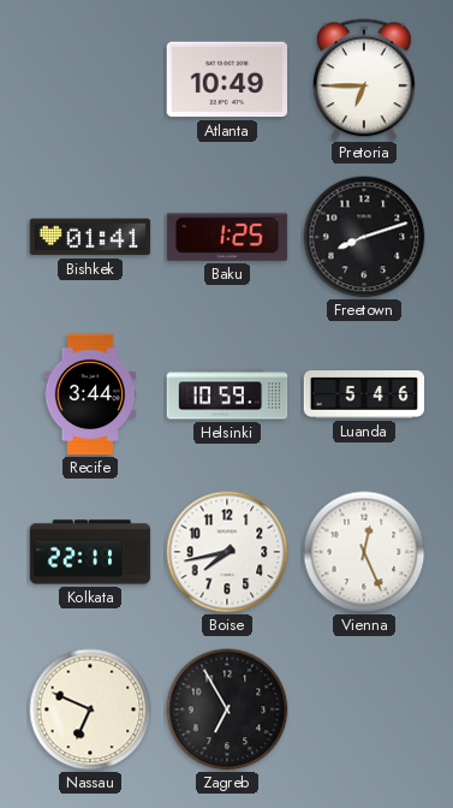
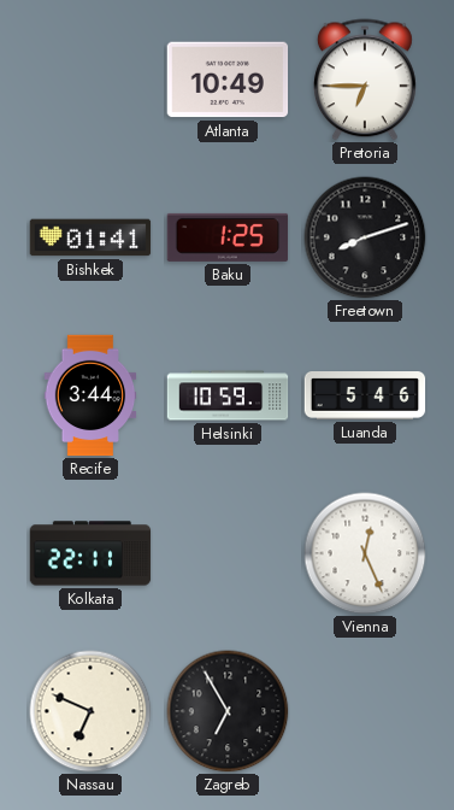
Boise: 7:43 -> none (227, 552)
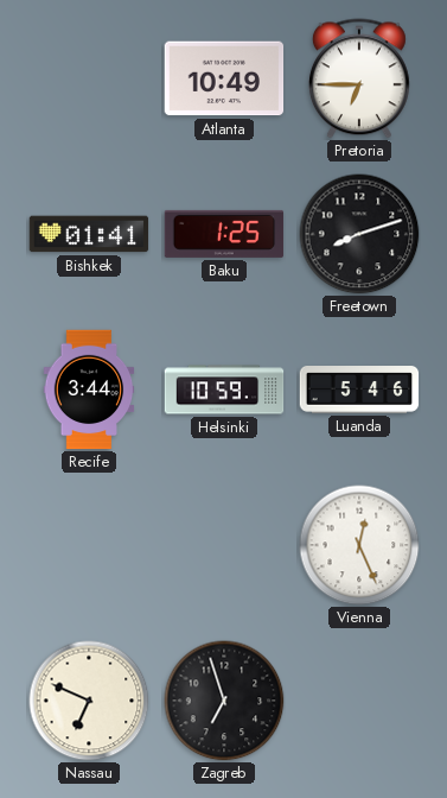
Kolkata: 22:11 -> none (90, 553)
Zagreb: 6:55 -> 6:57 (224, 701)
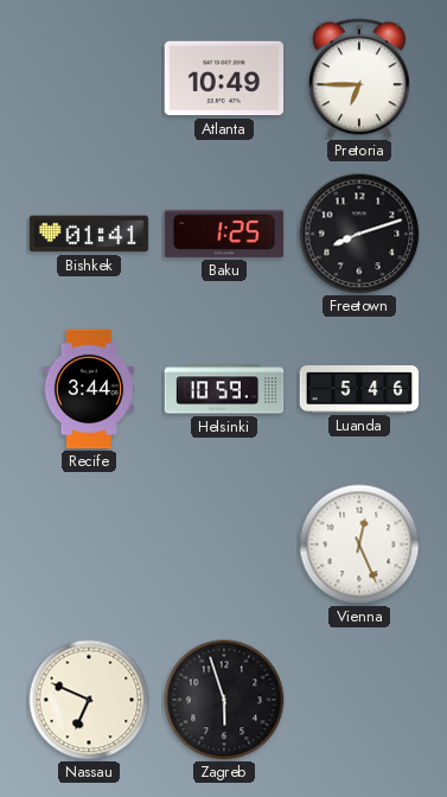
Zagreb: 6:57 -> 5:57 (224, 700)
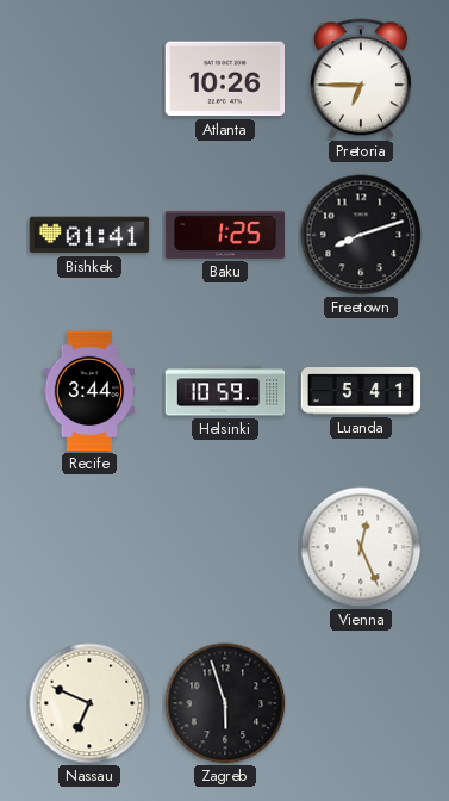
Atlanta: 10:49 -> 10:26 (225, 79)
Luanda: 5:46 -> 5:41 (361, 392)
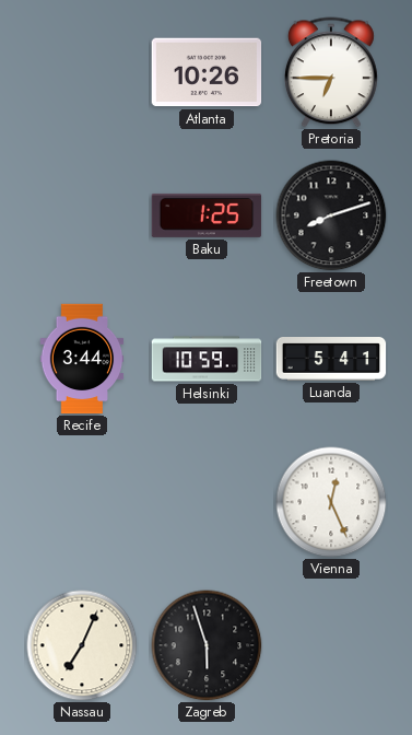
Bishkek: 01:41 -> none (89, 235)
Nassau: 6:49 -> 7:04 (82, 645)
